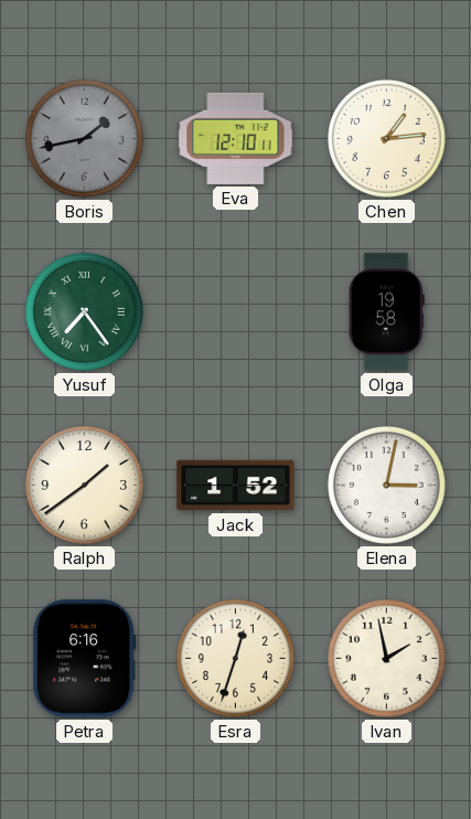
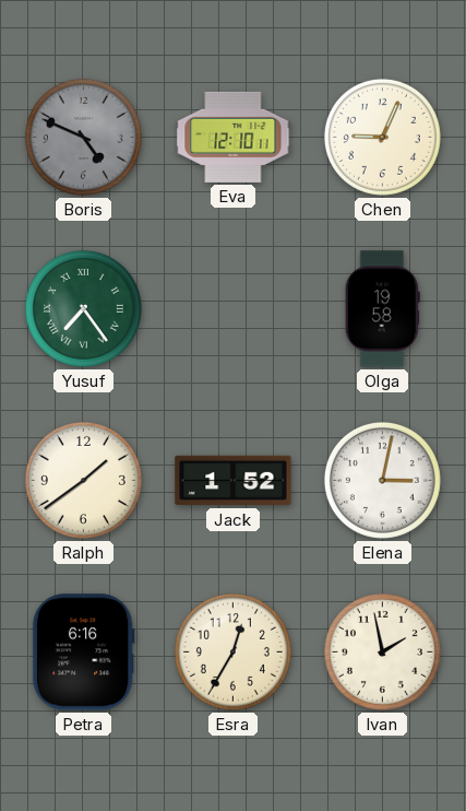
Boris: 1:43 -> 4:49 (83, 137)
Chen: 1:14 -> 9:04 (382, 137)
Esra: 12:33 -> 12:35 (232, 651)
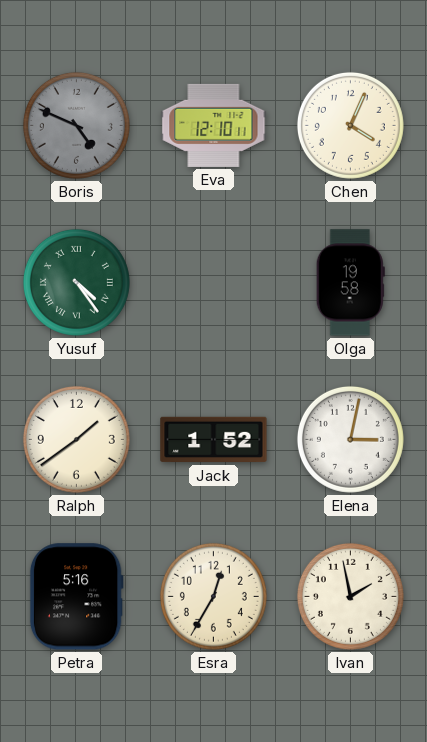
Chen: 9:04 -> 4:04 (350, 125)
Yusuf: 7:24 -> 4:24 (76, 282)
Petra: 6:16 -> 5:16 (76, 597)
